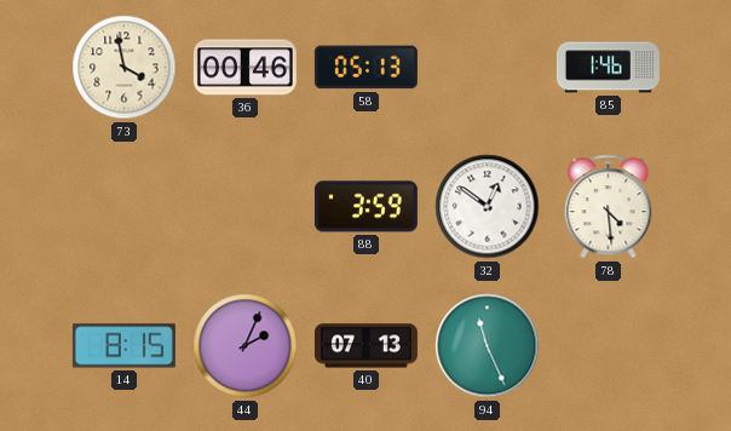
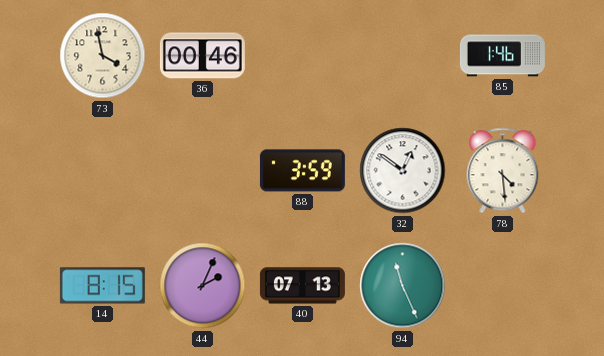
58: 05:13 -> none (365, 68)
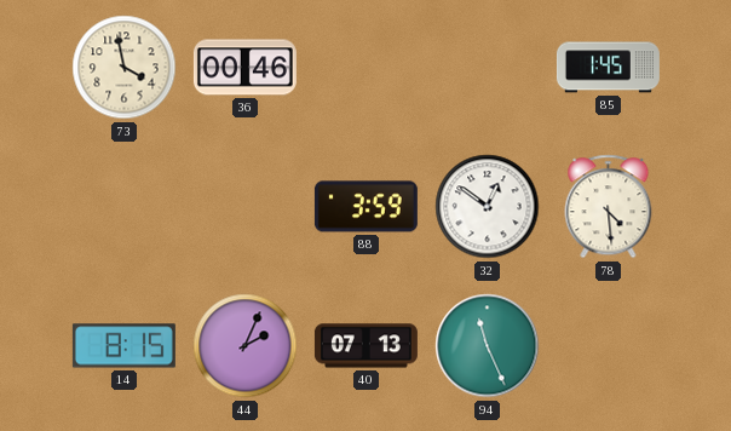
85: 1:46 -> 1:45 (608, 68)
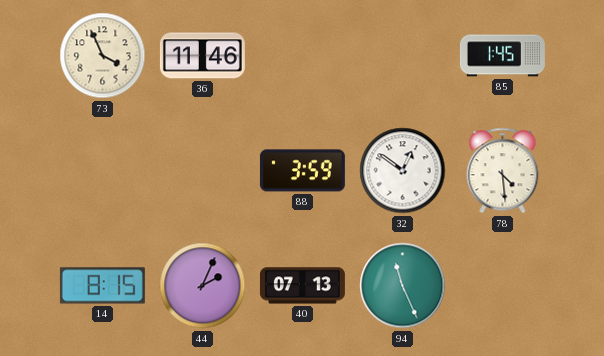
73: 3:58 -> 3:56 (103, 56)
36: 00:46 -> 11:46 (202, 56)
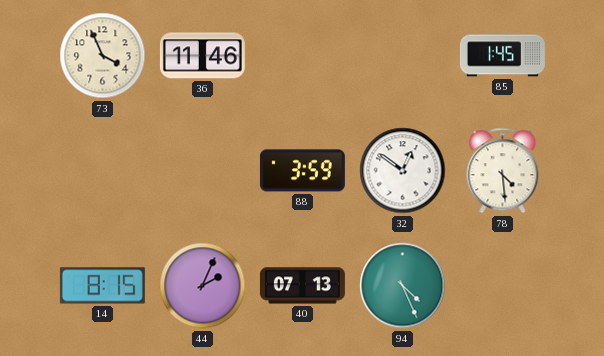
94: 11:26 -> 4:26 (403, 286)
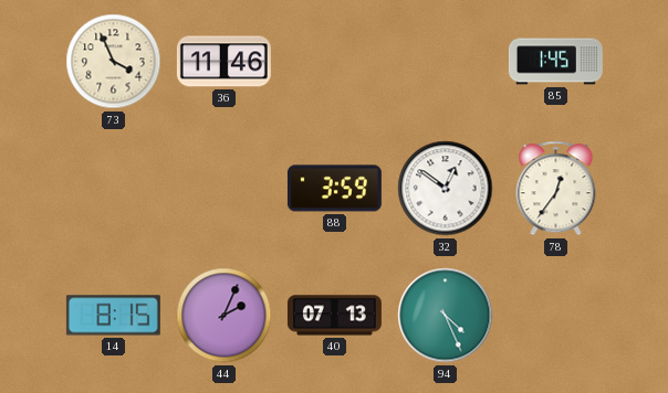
78: 4:29 -> 12:36 (556, 189)
